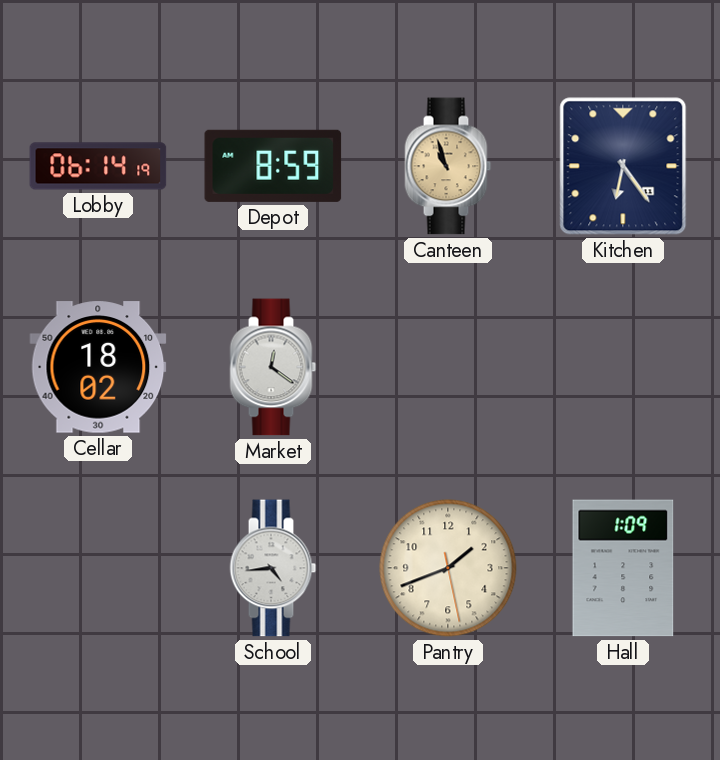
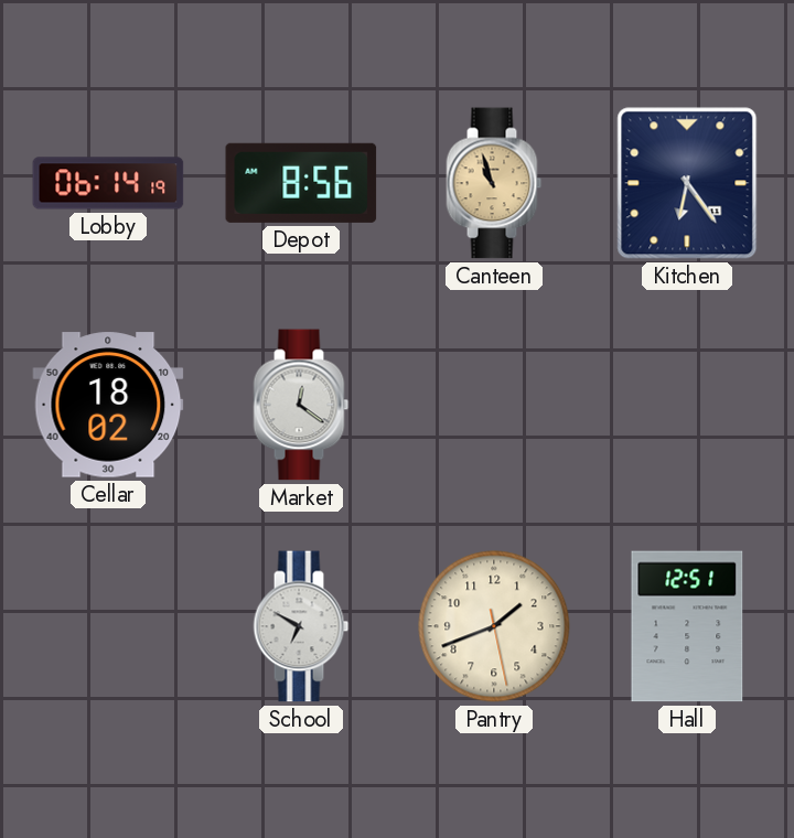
Depot: 8:59 -> 8:56 (301, 183)
School: 4:44 -> 6:50 (301, 626)
Hall: 1:09 -> 12:51 (687, 626)
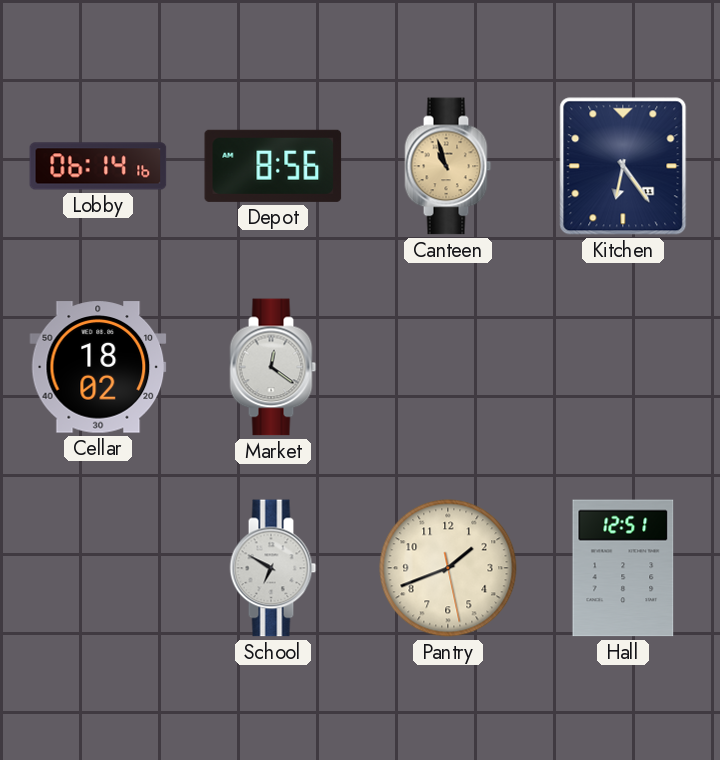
Lobby: 06:14:19 -> 06:14:16 (98, 166)
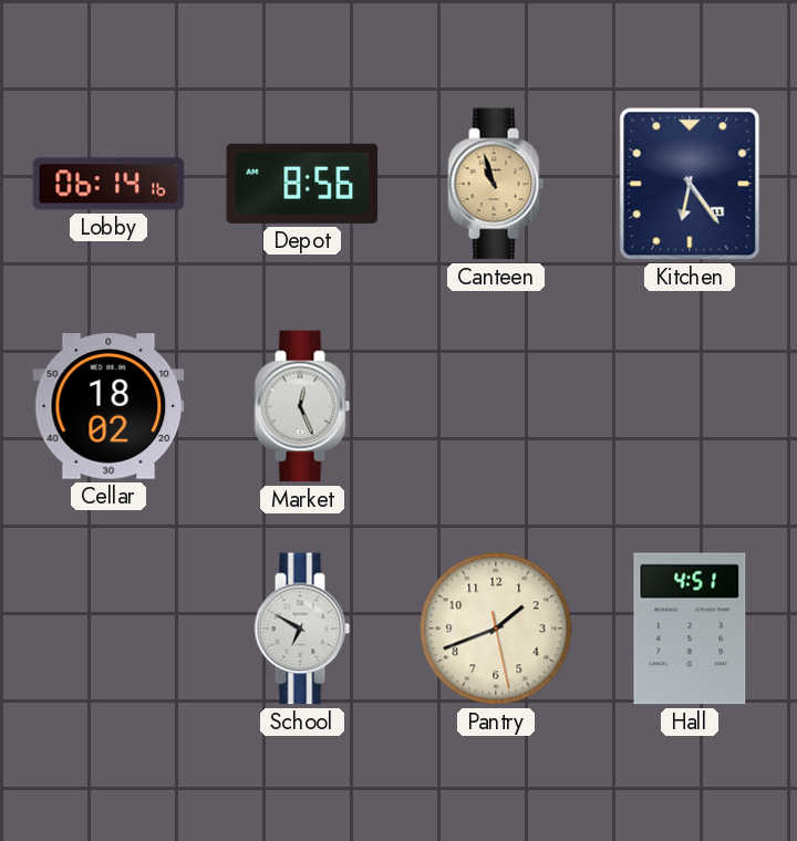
Market: 12:21 -> 12:26 (302, 406)
Hall: 12:51 -> 4:51 (690, 629)
